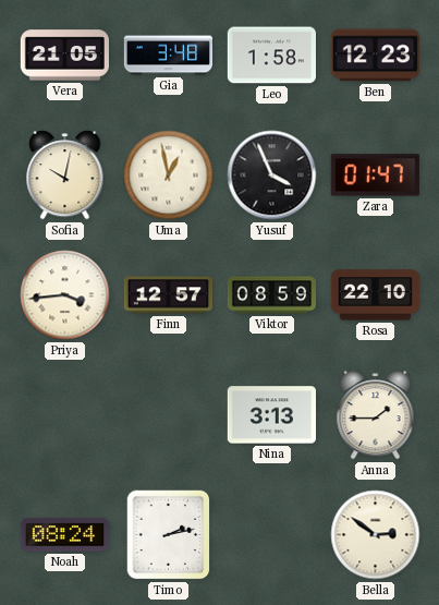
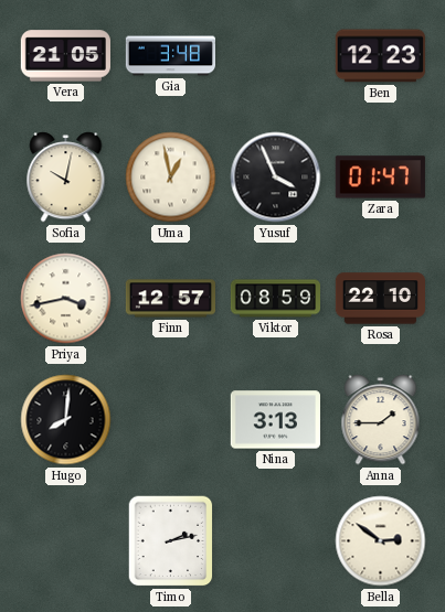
Leo: 1:58 -> none (271, 56)
Priya: 3:44 -> 3:43 (66, 299)
Hugo: none -> 8:01 (66, 420)
Noah: 08:24 -> none (64, 535)
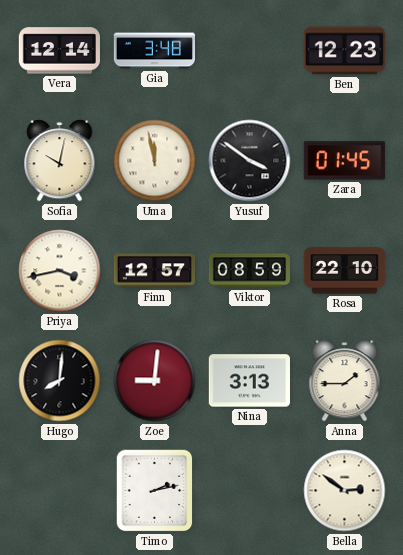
Vera: 21:05 -> 12:14 (59, 51)
Uma: 12:58 -> 11:58 (155, 161)
Yusuf: 3:56 -> 3:51 (250, 161)
Zara: 01:47 -> 01:45 (344, 161)
Zoe: none -> 9:01 (155, 381)
